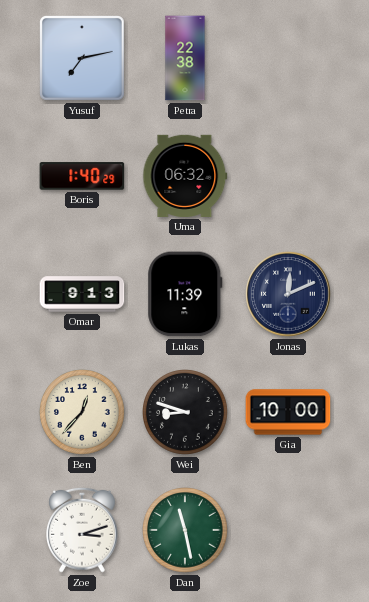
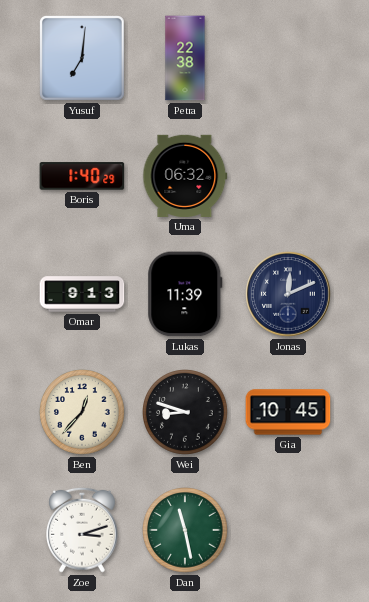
Yusuf: 7:13 -> 7:01 (83, 59)
Gia: 10:00 -> 10:45 (288, 412)
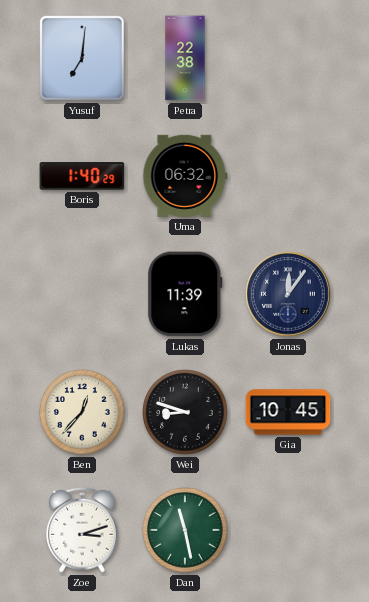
Omar: 9:13 -> none (82, 294)
Jonas: 12:11 -> 12:06 (288, 294)
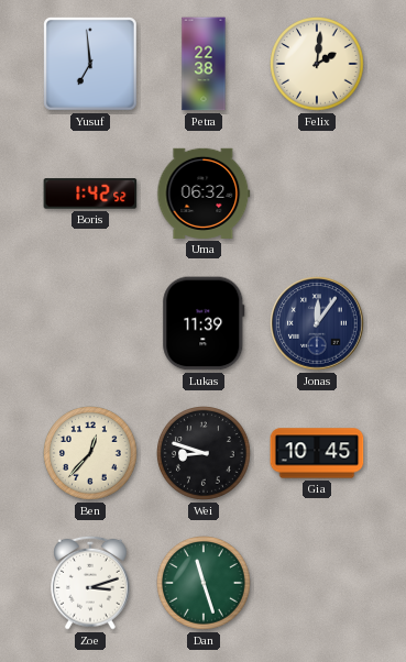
Yusuf: 7:01 -> 6:59 (91, 65)
Felix: none -> 2:01 (318, 65)
Boris: 1:40 -> 1:42 (90, 194)
Dan: 11:28 -> 11:27 (205, 584)
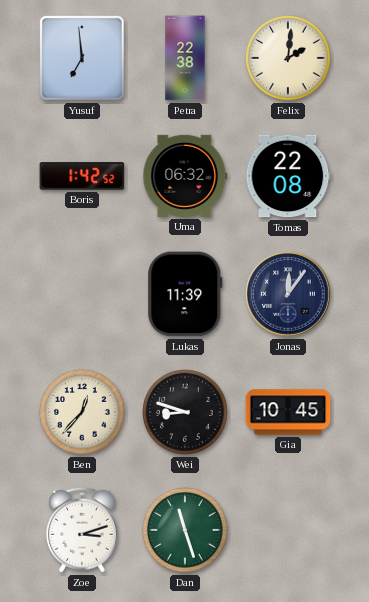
Tomas: none -> 22:08 (288, 176)
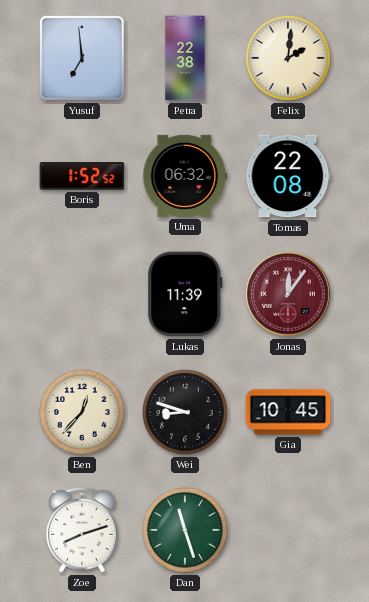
Boris: 1:42 -> 1:52 (82, 176)
Jonas dial: navy -> burgundy (288, 294)
Zoe: 3:12 -> 8:12 (83, 530)
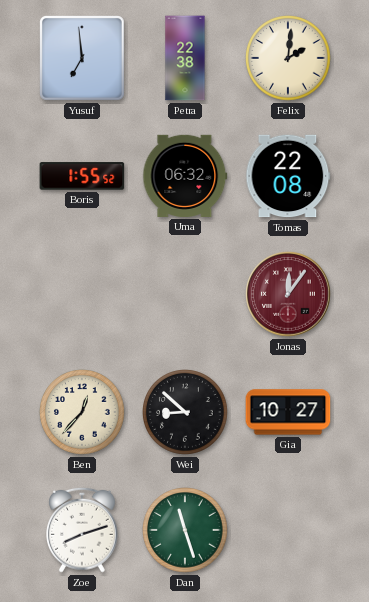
Boris: 1:52 -> 1:55 (82, 176)
Lukas: 11:39 -> none (185, 294)
Wei: 8:48 -> 8:52 (186, 413)
Gia: 10:45 -> 10:27 (288, 412)
